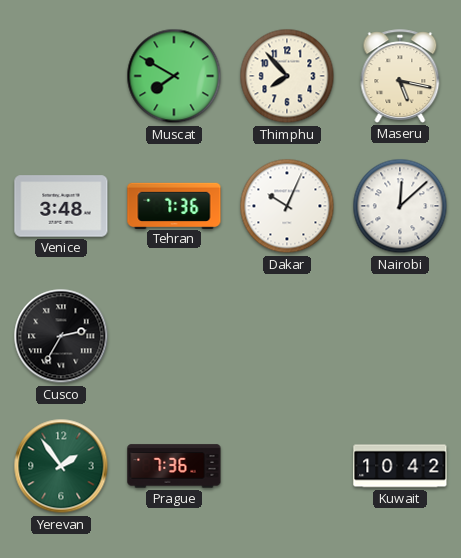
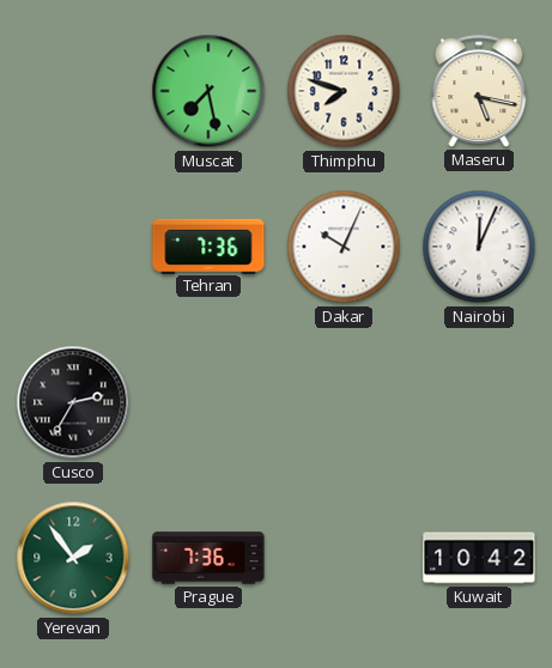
Muscat: 7:50 -> 7:28 (208, 91)
Thimphu: 7:53 -> 7:48 (344, 91)
Venice: 3:48 -> none (61, 206)
Nairobi: 12:08 -> 12:04 (479, 247)
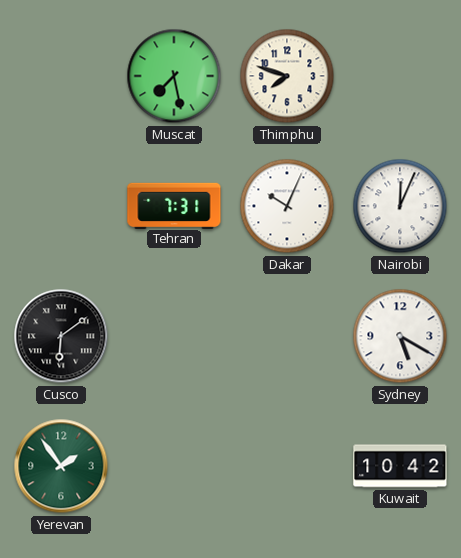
Maseru: 5:17 -> none (479, 91)
Tehran: 7:36 -> 7:31 (174, 205)
Cusco: 2:35 -> 6:09 (61, 336)
Sydney: none -> 5:20 (400, 336)
Prague: 7:36 -> none (208, 558)
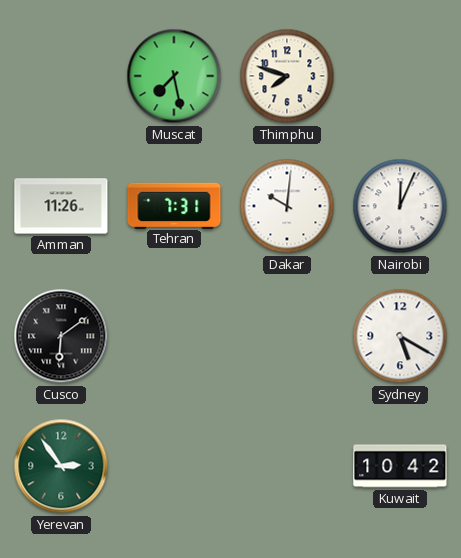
Amman: none -> 11:26 (61, 206)
Dakar: 10:04 -> 10:01 (287, 206)
Yerevan: 1:54 -> 2:54 (61, 466)
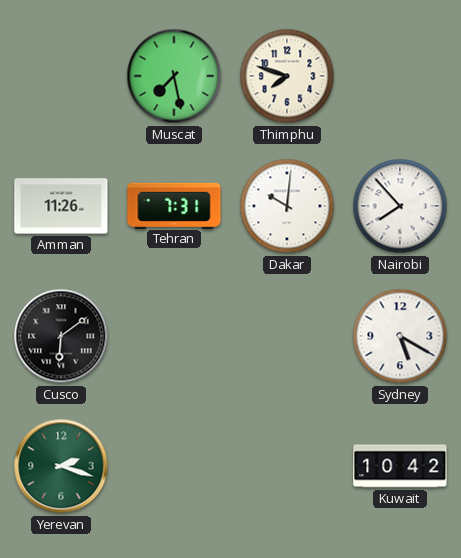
Nairobi: 12:04 -> 7:53 (400, 206)
Yerevan: 2:54 -> 2:18 (61, 466)
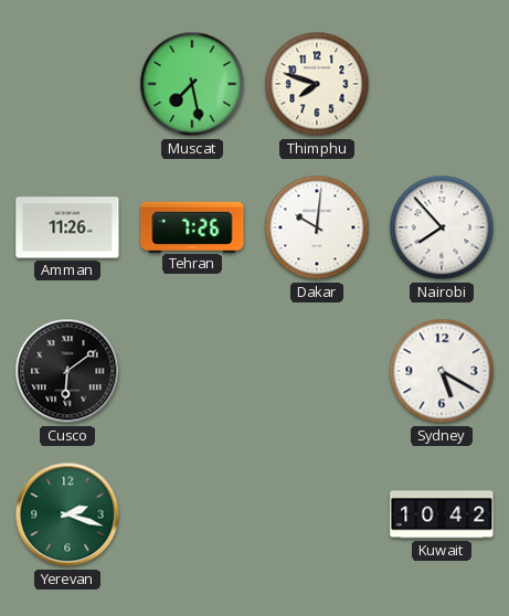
Tehran: 7:31 -> 7:26 (192, 226)
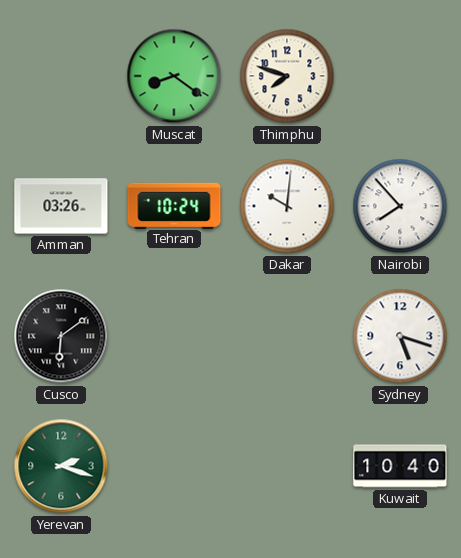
Muscat: 7:28 -> 8:21 (174, 76)
Amman: 11:26 -> 03:26 (61, 206)
Tehran: 7:26 -> 10:24 (174, 205)
Sydney: 5:20 -> 5:18 (400, 336)
Kuwait: 10:42 -> 10:40 (400, 466)
